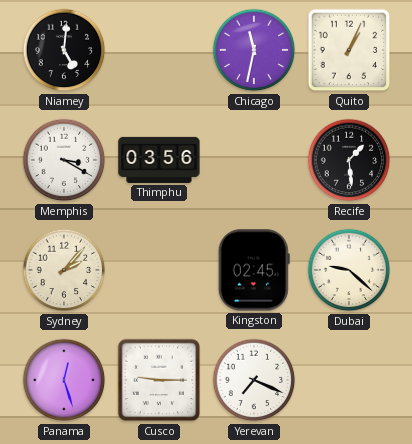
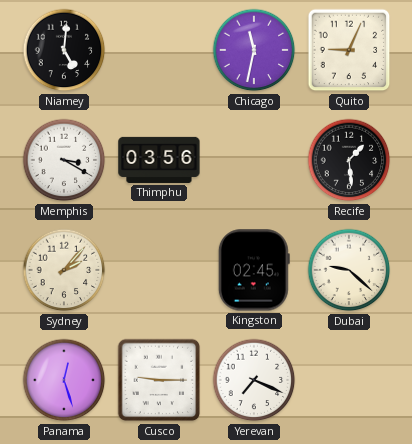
Quito: 1:04 -> 9:04 (349, 50)
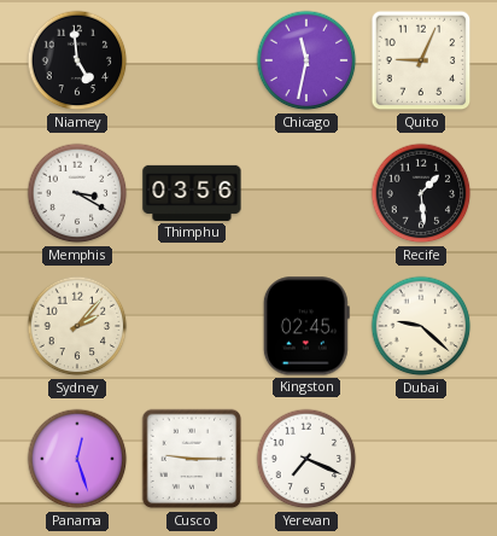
Niamey: 5:01 -> 4:59 (77, 60)
